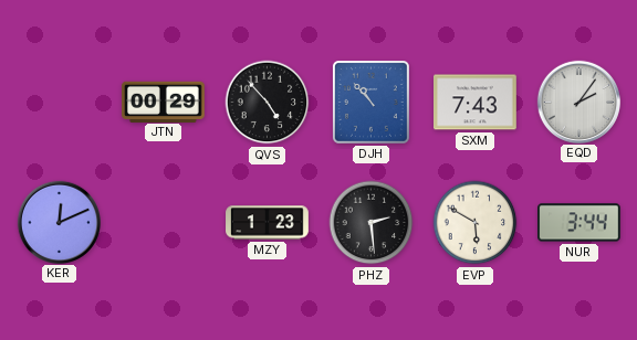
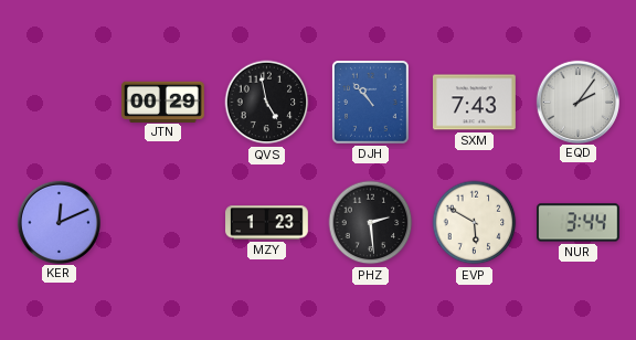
QVS: 4:53 -> 4:58 (267, 103)
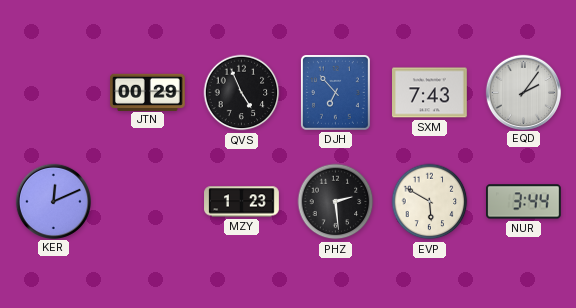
QVS: 4:58 -> 4:56 (242, 93)
DJH: 10:53 -> 6:53 (335, 93)
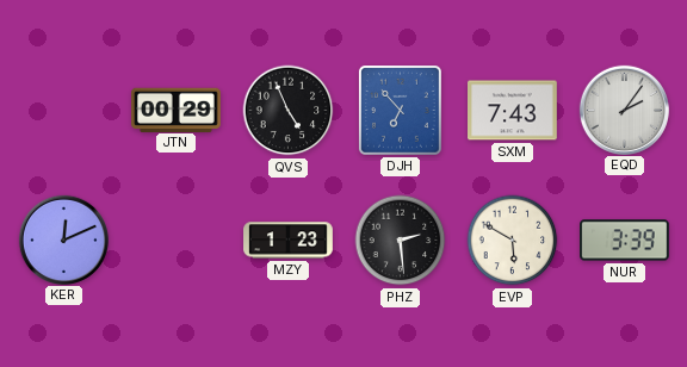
NUR: 3:44 -> 3:39 (625, 241)
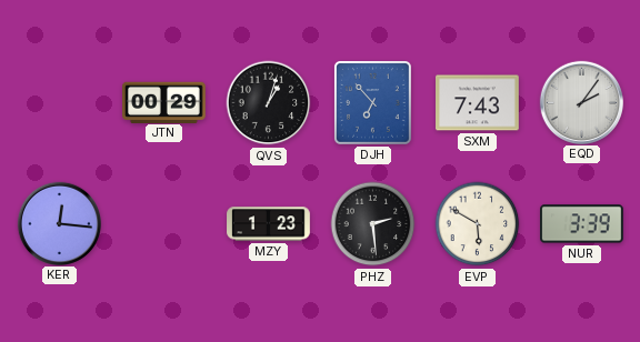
QVS: 4:56 -> 1:03 (269, 103)
KER: 12:11 -> 12:16 (59, 223)
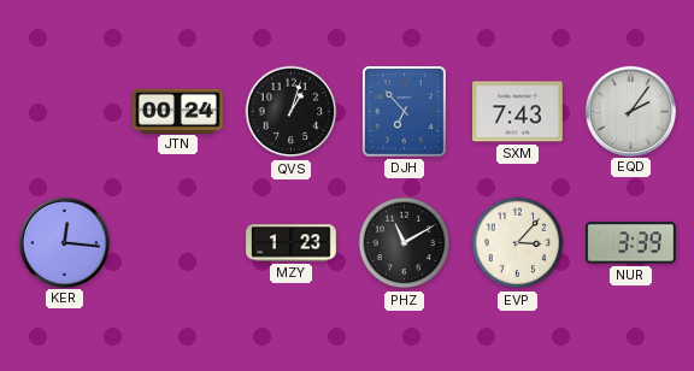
JTN: 00:29 -> 00:24 (178, 111)
PHZ: 2:29 -> 11:10 (405, 243)
EVP: 5:50 -> 3:07 (518, 243)
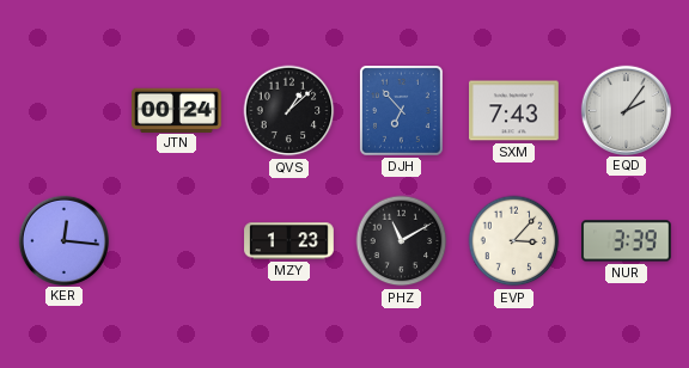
QVS: 1:03 -> 1:08 (289, 111)
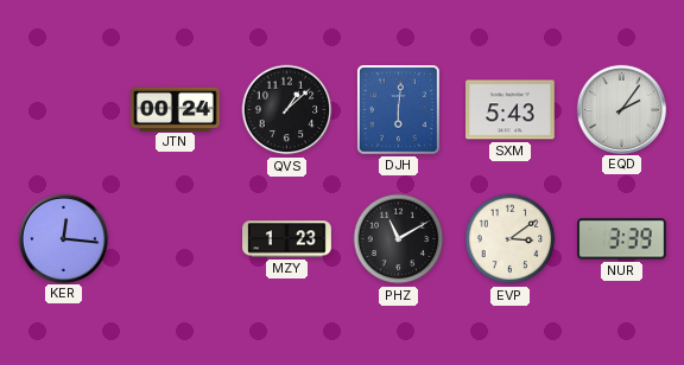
DJH: 6:53 -> 6:01 (398, 110)
SXM: 7:43 -> 5:43 (511, 110)
EVP: 3:07 -> 3:09 (511, 239)
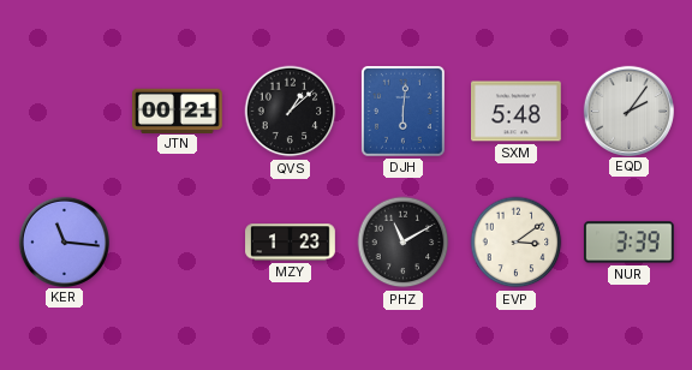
JTN: 00:24 -> 00:21 (178, 111)
SXM: 5:43 -> 5:48 (517, 112)
KER: 12:16 -> 11:16 (64, 241)
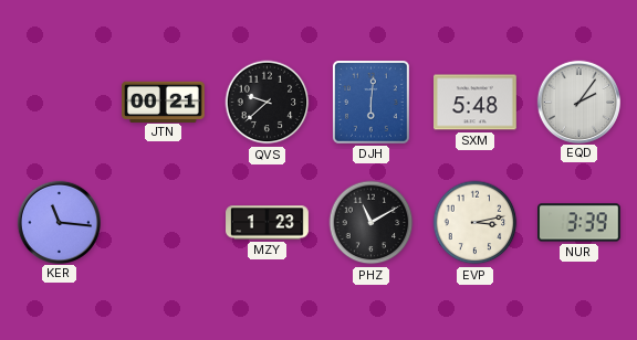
QVS: 1:08 -> 9:38 (268, 103)
EVP: 3:09 -> 3:13 (476, 223)
